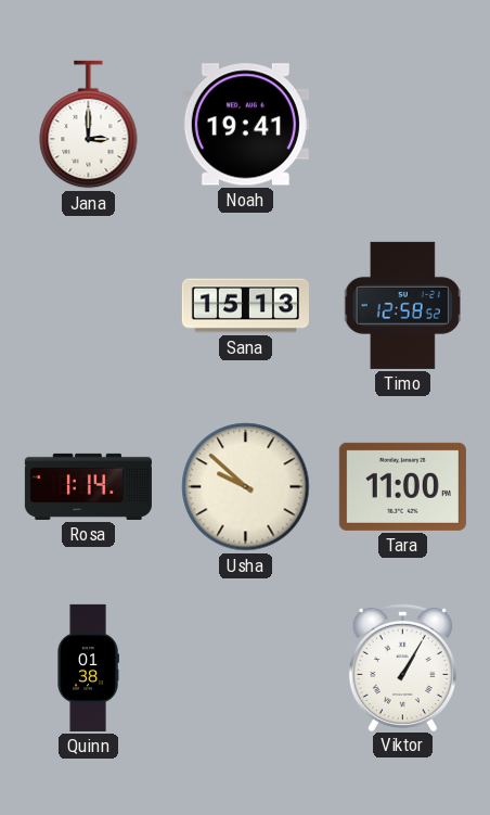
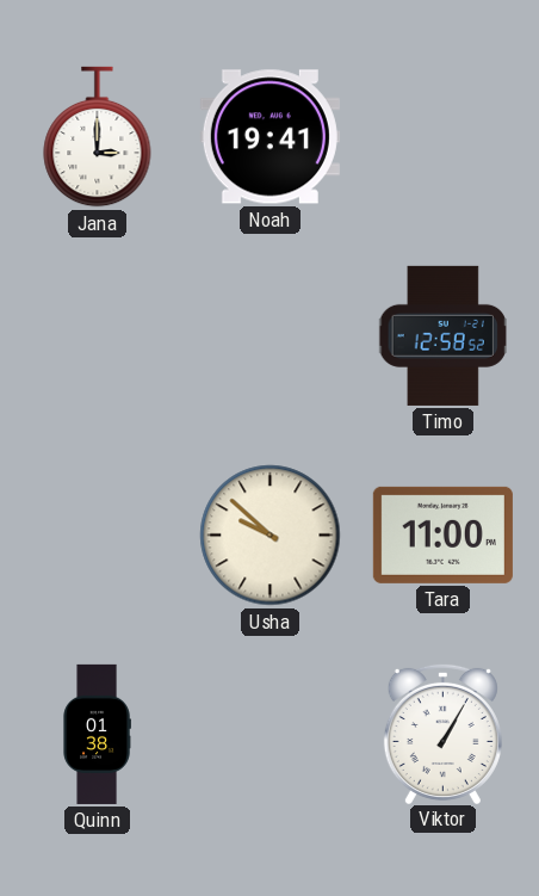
Sana: 15:13 -> none (245, 306)
Rosa: 1:14 -> none (88, 486)
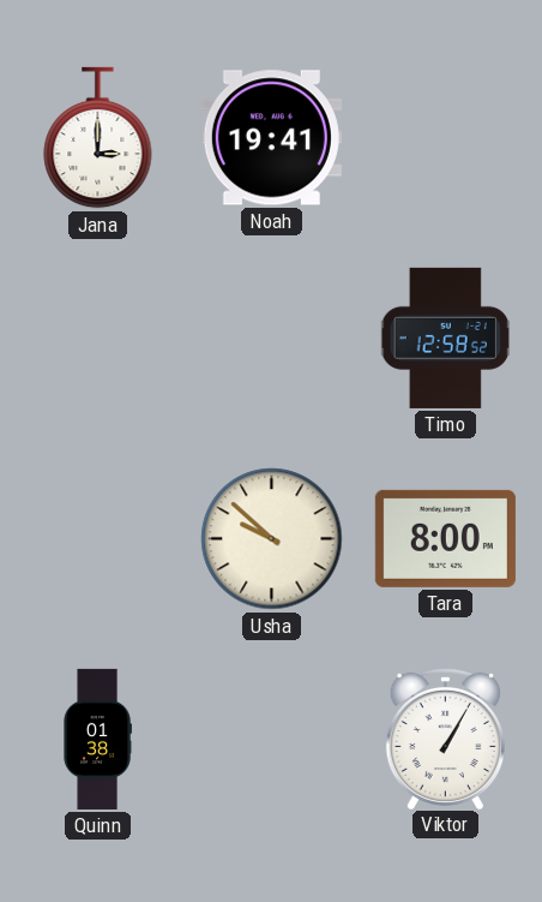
Tara: 11:00 -> 8:00 (445, 538)
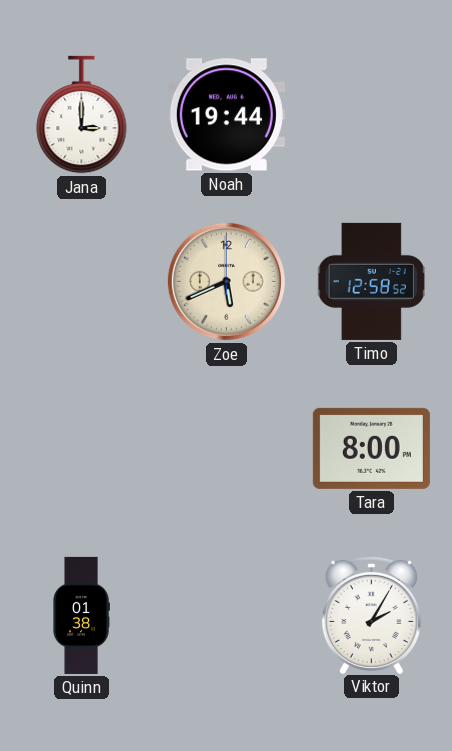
Noah: 19:41 -> 19:44 (226, 115)
Zoe: none -> 5:41 (226, 281)
Usha: 9:52 -> none (272, 539)
Viktor: 1:05 -> 2:05 (371, 614)
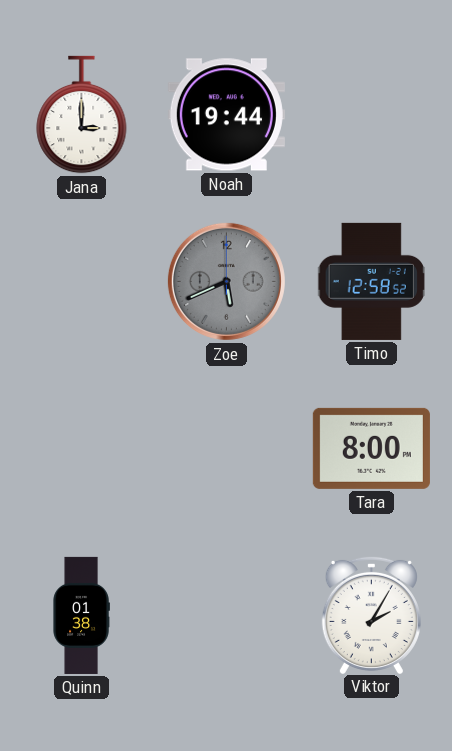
Zoe dial: cream -> grey (226, 281)
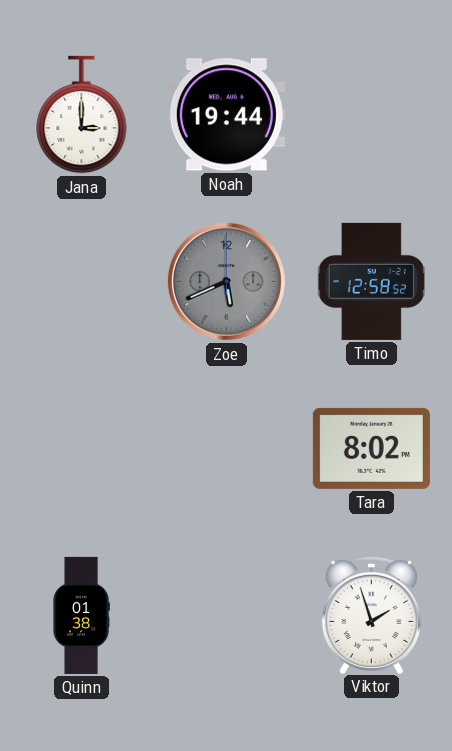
Tara: 8:00 -> 8:02 (371, 448)
Viktor: 2:05 -> 1:57 (371, 614)
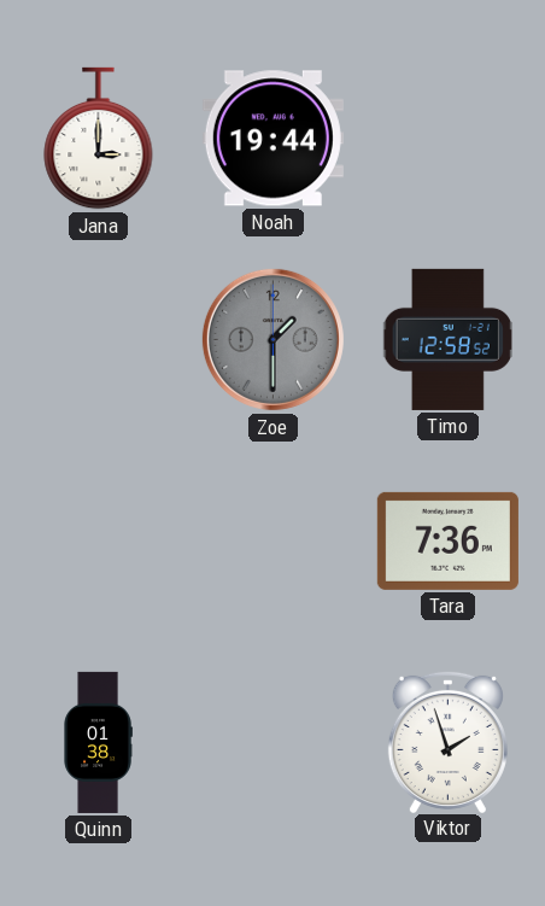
Zoe: 5:41 -> 1:30 (272, 339)
Tara: 8:02 -> 7:36 (447, 540)
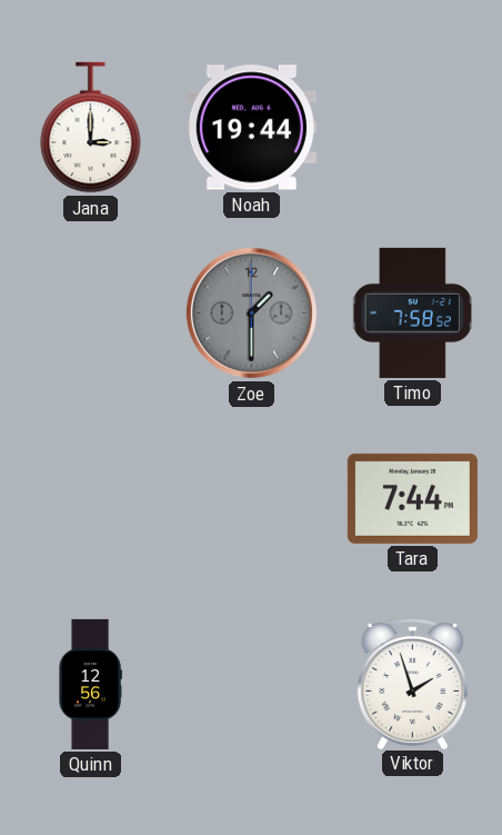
Timo: 12:58 -> 7:58 (413, 312)
Tara: 7:36 -> 7:44 (412, 498)
Quinn: 01:38 -> 12:56 (90, 684)
